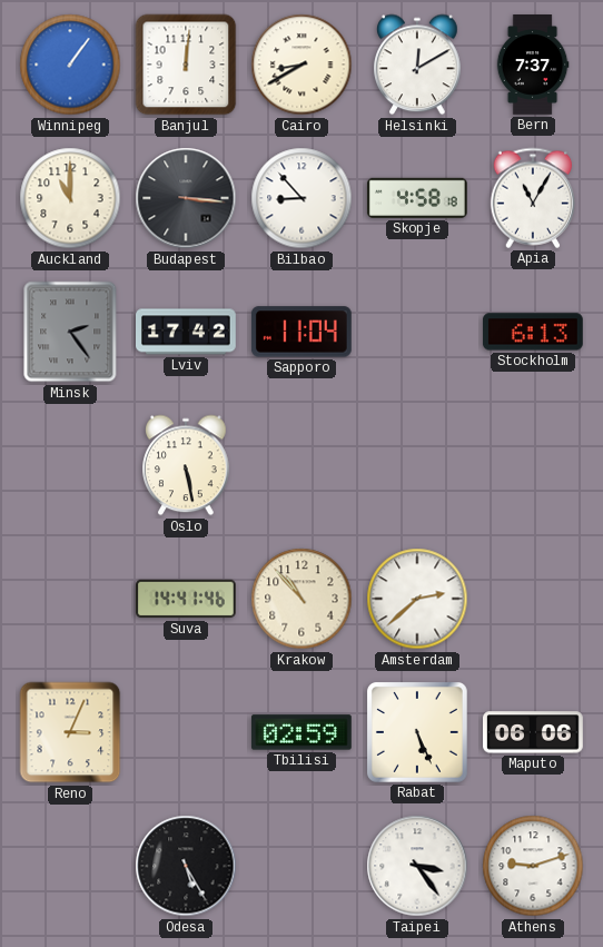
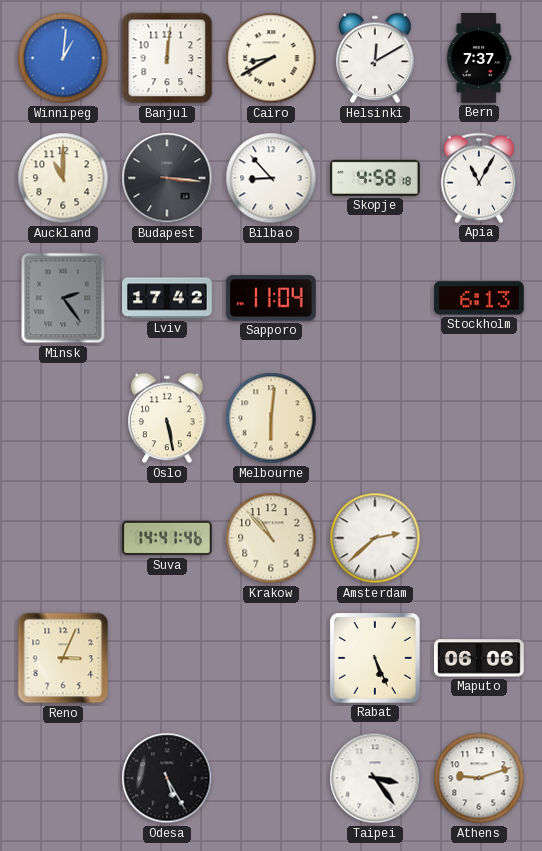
Winnipeg: 1:06 -> 1:01 (63, 58)
Melbourne: none -> 6:01 (271, 418)
Tbilisi: 02:59 -> none (301, 732)
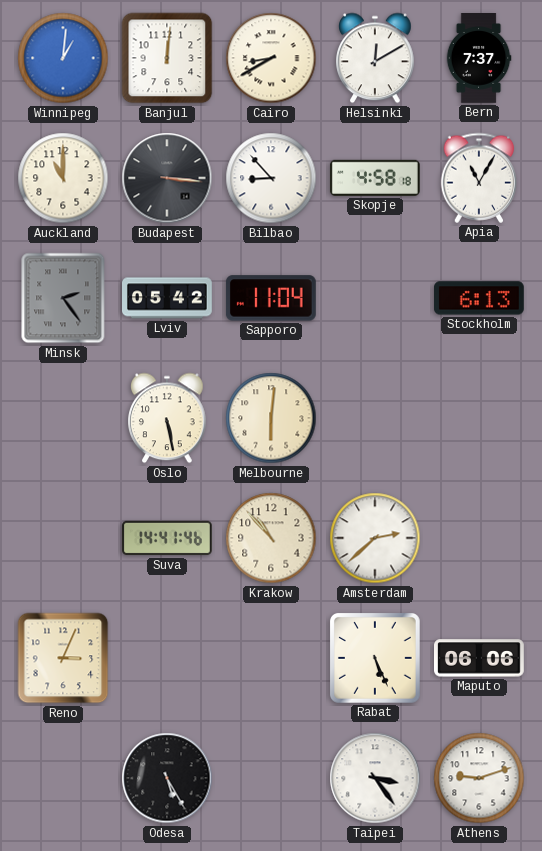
Lviv: 17:42 -> 05:42 (168, 298)
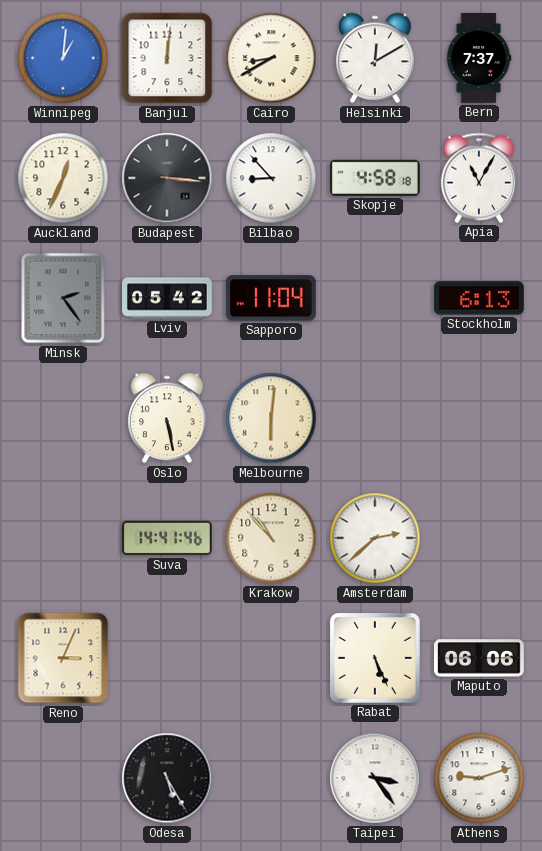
Auckland: 11:00 -> 12:34 (63, 178)
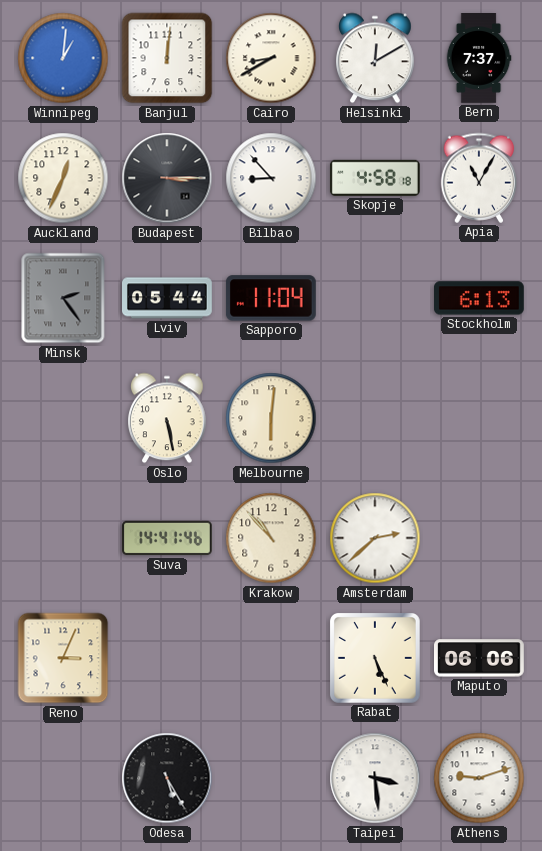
Budapest: 3:16 -> 3:15 (167, 178)
Lviv: 05:42 -> 05:44 (168, 298)
Taipei: 3:24 -> 3:29 (375, 778)
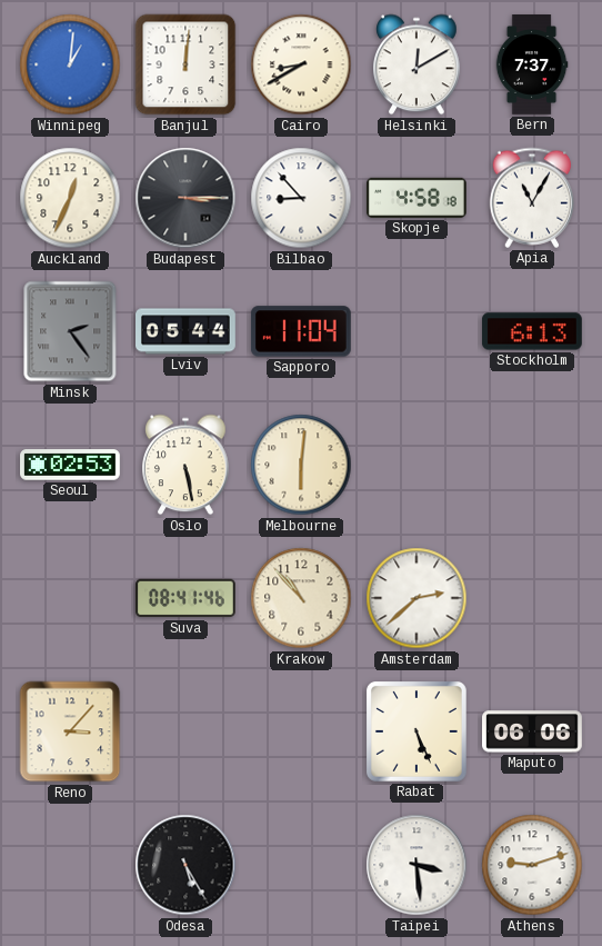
Seoul: none -> 02:53 (71, 465)
Suva: 14:41 -> 08:41 (187, 598)
Reno: 3:04 -> 3:07 (70, 731)
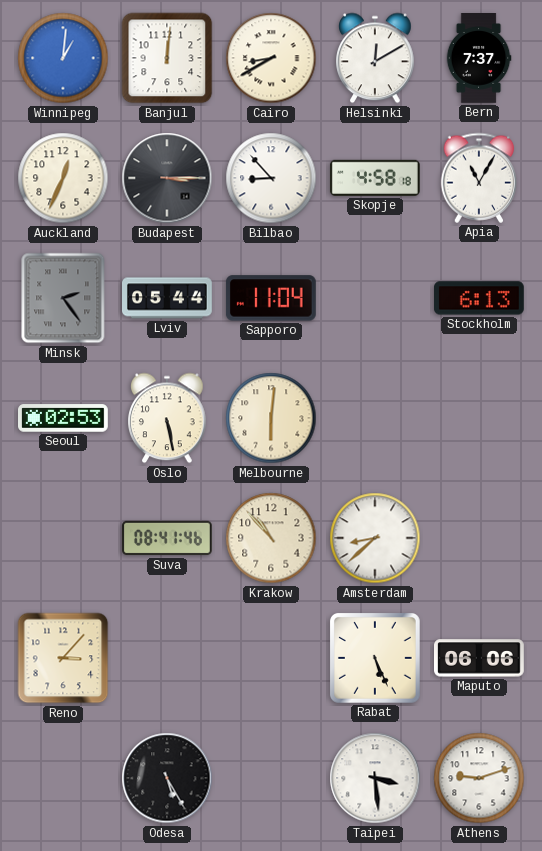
Amsterdam: 2:38 -> 8:38 (375, 538)
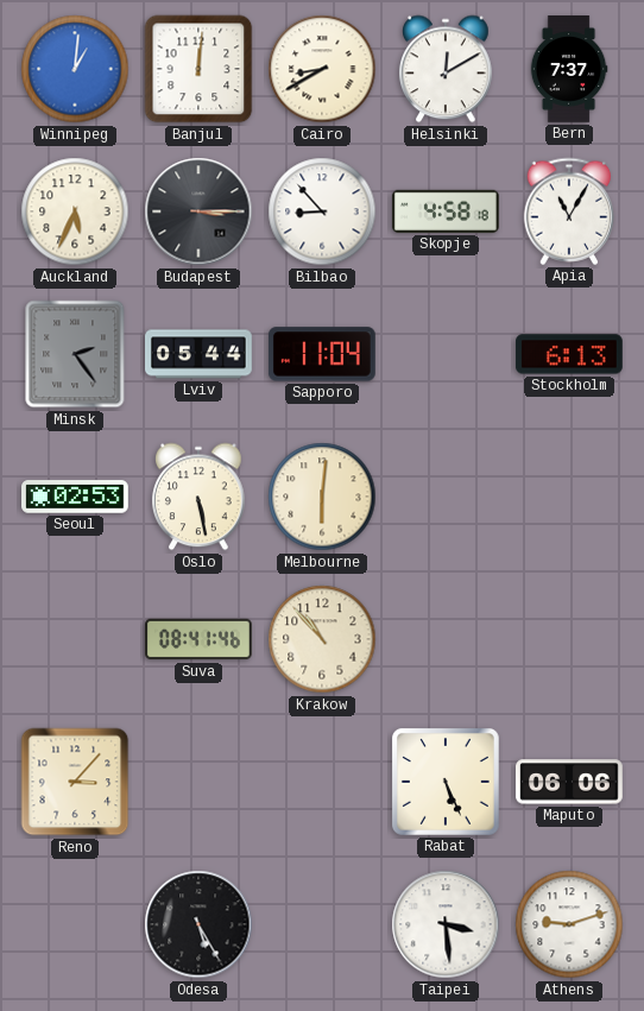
Auckland: 12:34 -> 5:34 (75, 211)
Amsterdam: 8:38 -> none (375, 538)
